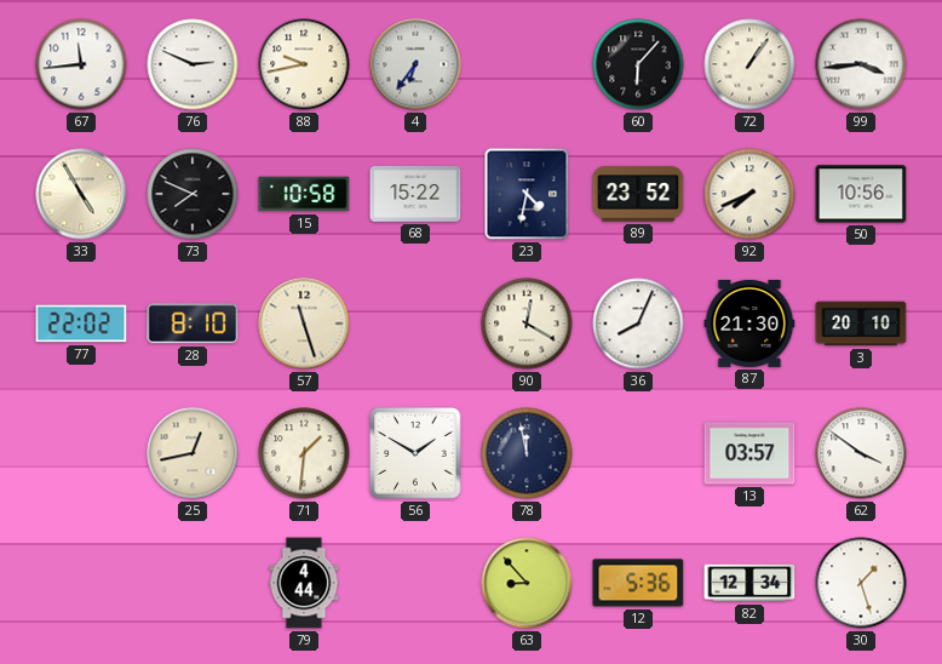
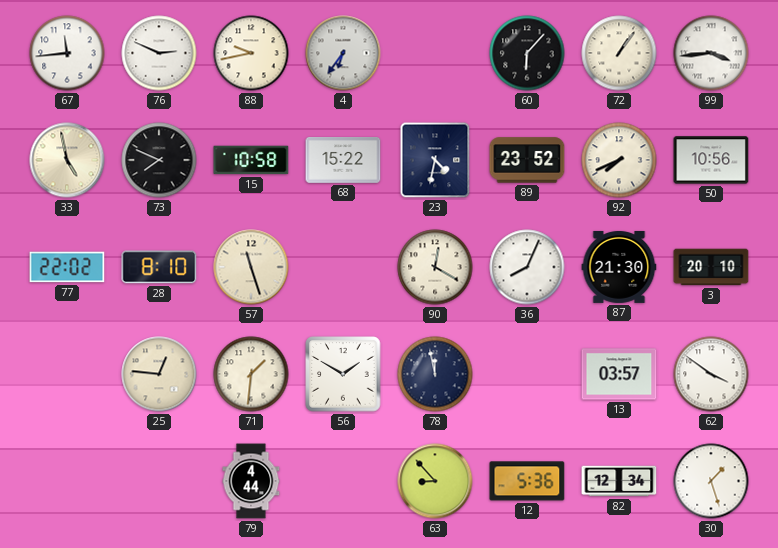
33: 4:55 -> 4:58 (67, 160)
25: 12:43 -> 12:46 (159, 374)
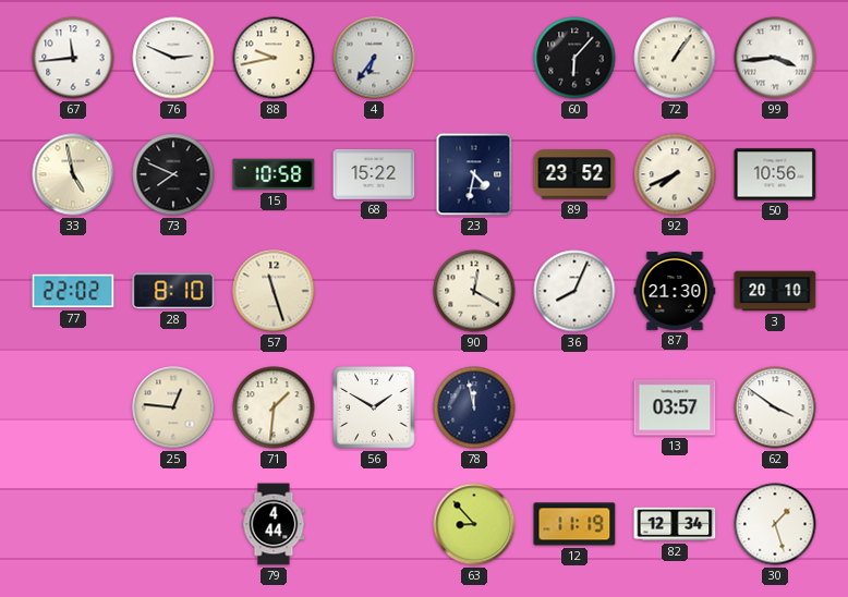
12: 5:36 -> 11:19 (574, 524)
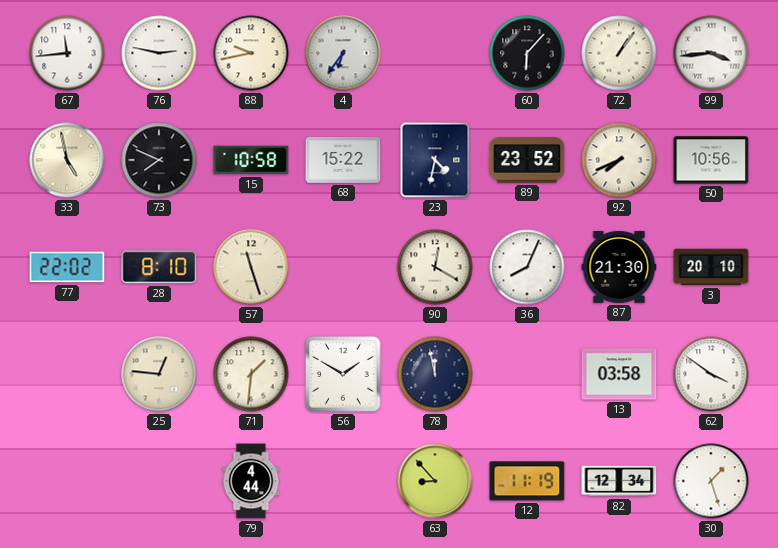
76: 2:49 -> 2:47 (159, 53)
13: 03:57 -> 03:58 (619, 374)
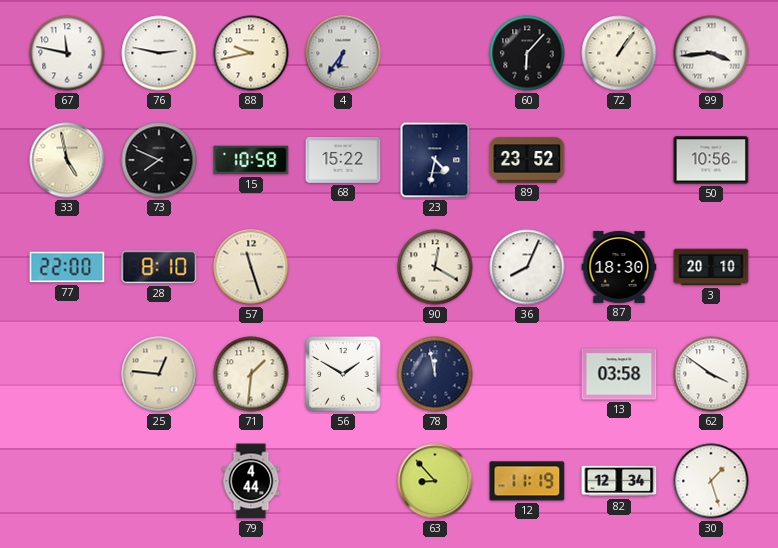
67: 11:44 -> 11:47 (67, 53)
92: 7:41 -> none (619, 160)
77: 22:02 -> 22:00 (67, 267)
87: 21:30 -> 18:30 (619, 267)
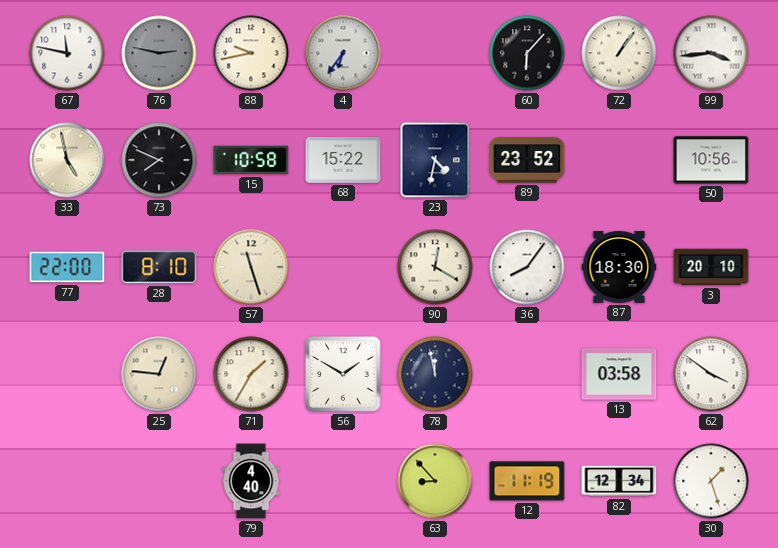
76 dial: white -> grey (159, 53)
36: 8:04 -> 8:06 (527, 267)
71: 1:31 -> 1:35 (251, 374)
79: 4:44 -> 4:40 (251, 481)
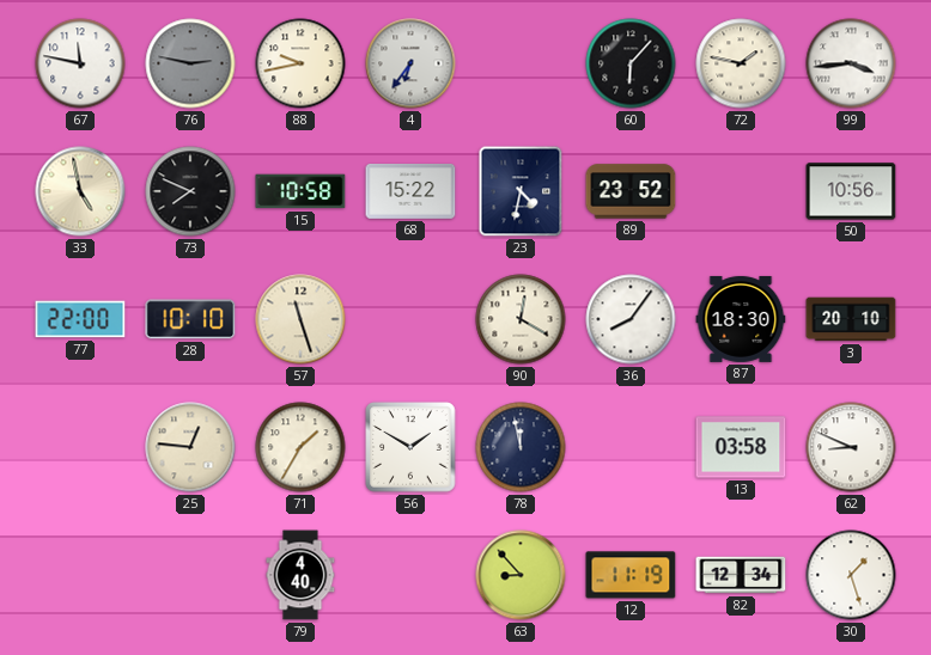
72: 1:06 -> 1:47 (741, 63)
28: 8:10 -> 10:10 (190, 319)
62: 3:51 -> 8:49 (851, 447)
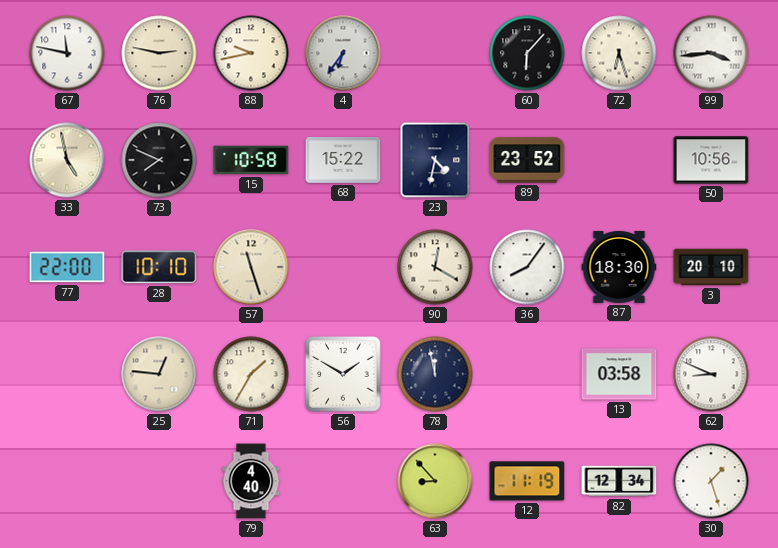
76 dial: grey -> cream (159, 53)
72: 1:47 -> 6:27 (619, 53)
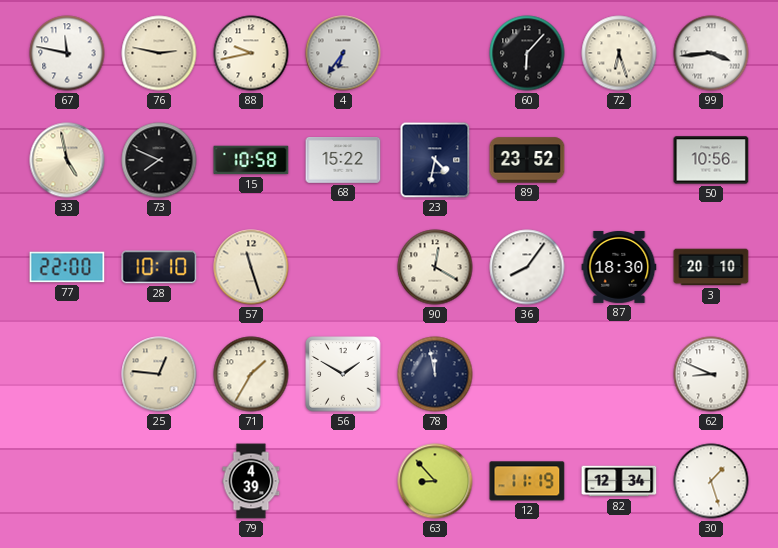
13: 03:58 -> none (619, 374)
79: 4:40 -> 4:39 (251, 481)
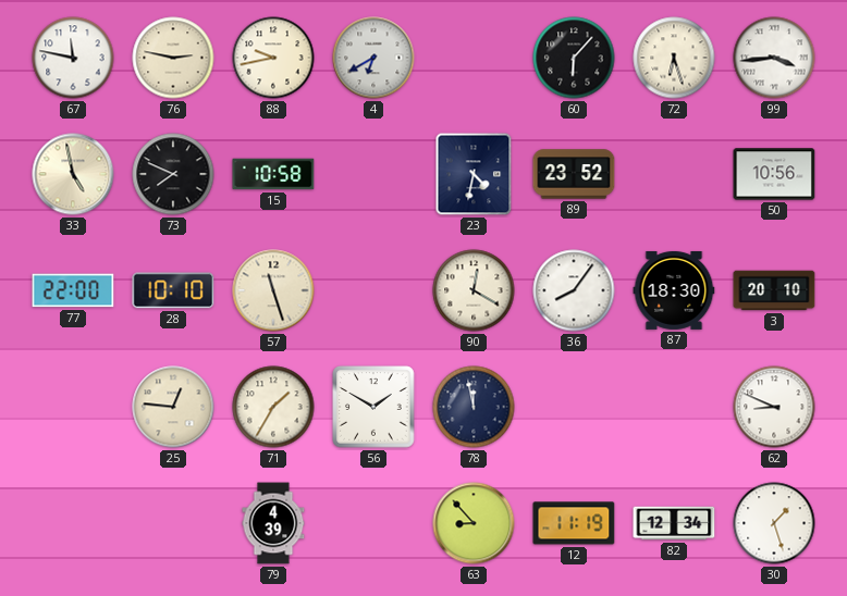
4: 6:36 -> 6:40 (373, 58)
68: 15:22 -> none (343, 161)
